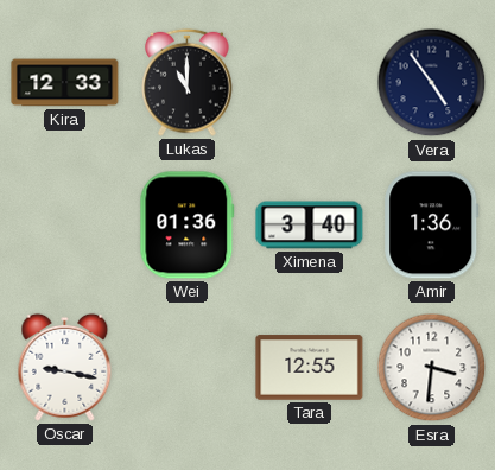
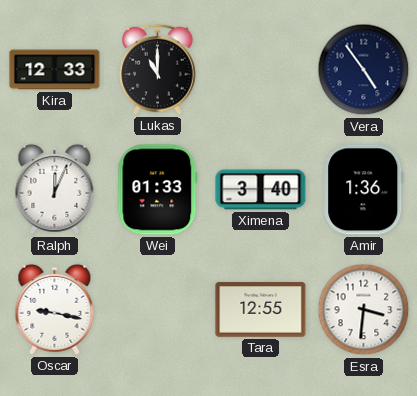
Ralph: none -> 12:04 (55, 189)
Wei: 01:36 -> 01:33 (158, 190)
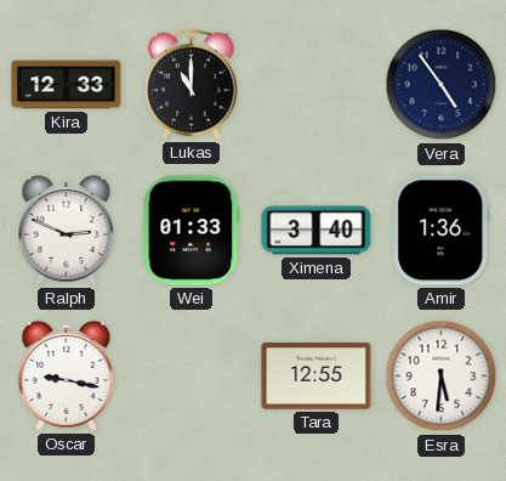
Ralph: 12:04 -> 2:49 (67, 230)
Esra: 3:31 -> 5:31 (442, 377)
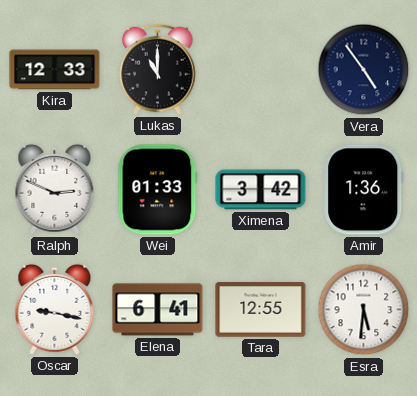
Ximena: 3:40 -> 3:42 (261, 190)
Elena: none -> 6:41 (158, 310)
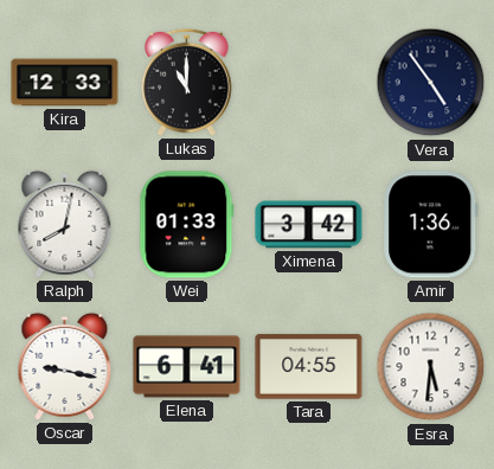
Ralph: 2:49 -> 8:02 (65, 224)
Tara: 12:55 -> 04:55 (309, 367)
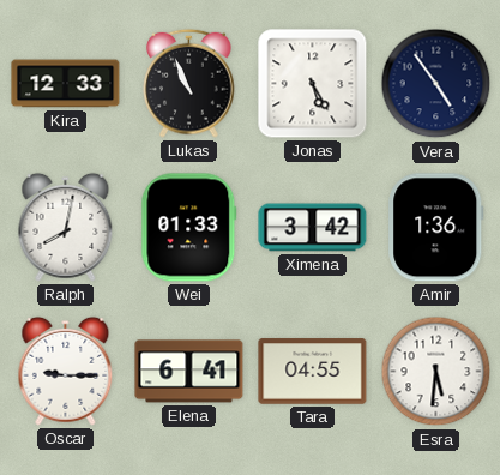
Lukas: 11:00 -> 10:56 (189, 83)
Jonas: none -> 5:25 (313, 84)
Oscar: 9:17 -> 9:15 (66, 371)
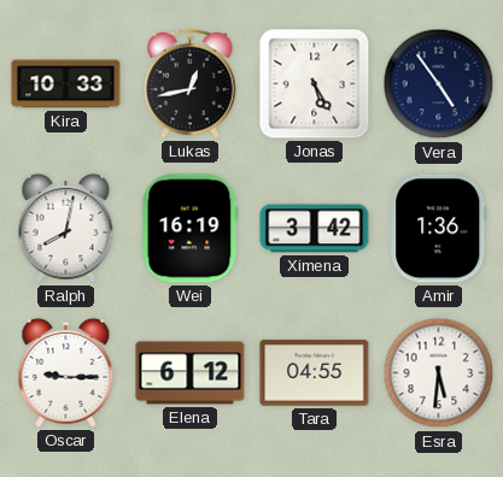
Kira: 12:33 -> 10:33 (66, 84)
Lukas: 10:56 -> 12:43 (191, 83)
Wei: 01:33 -> 16:19 (191, 229)
Elena: 6:41 -> 6:12 (191, 373)
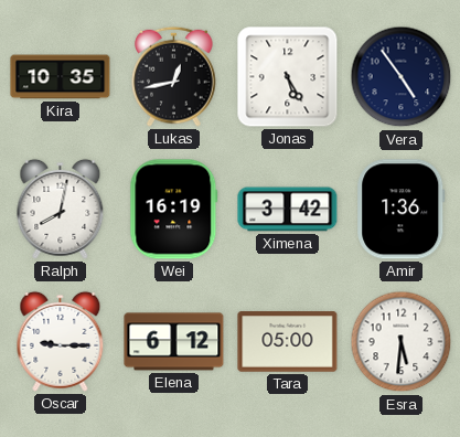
Kira: 10:33 -> 10:35 (61, 77)
Tara: 04:55 -> 05:00 (288, 342)
